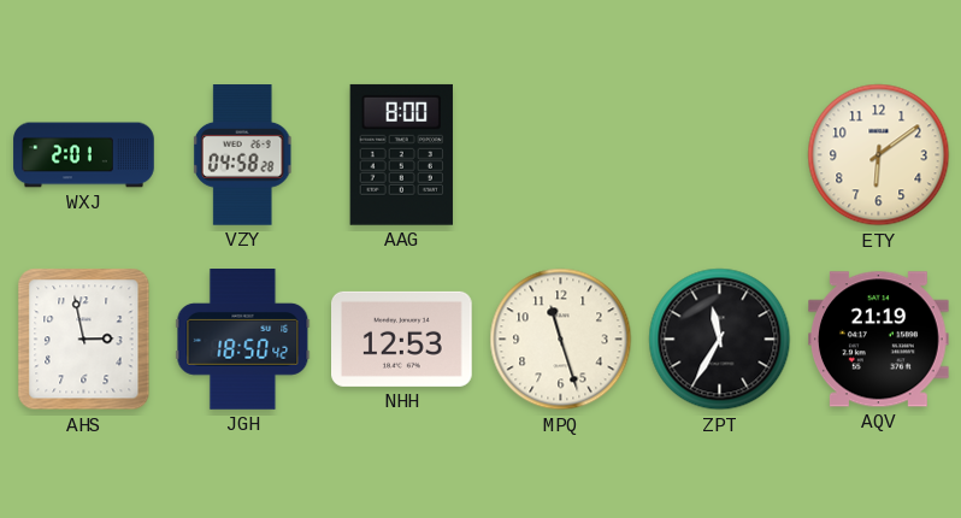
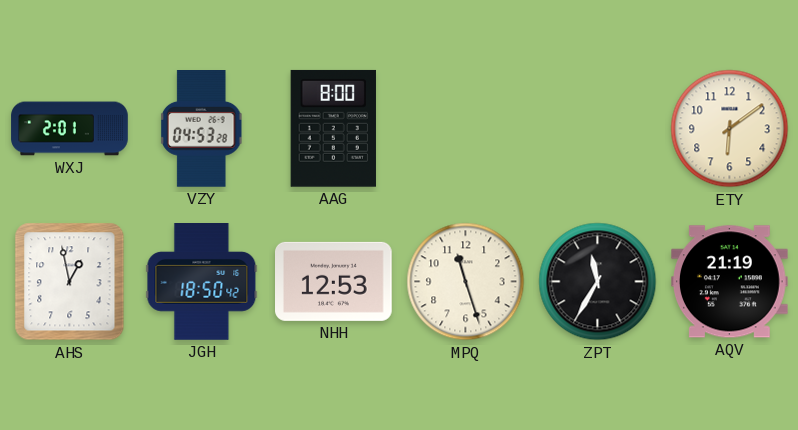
VZY: 04:58 -> 04:53 (201, 129)
AHS: 2:58 -> 12:58 (70, 282)
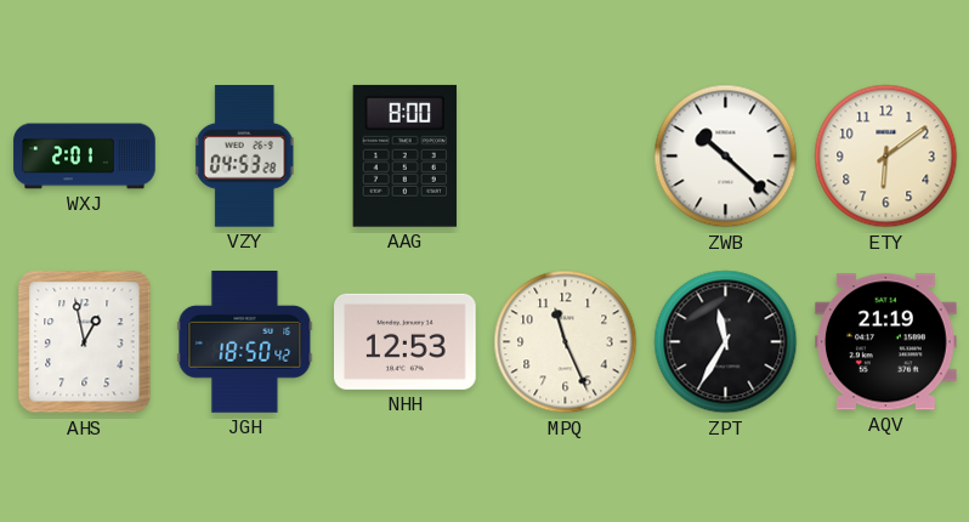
ZWB: none -> 10:22 (726, 157)
MPQ: 11:27 -> 11:26 (566, 342)
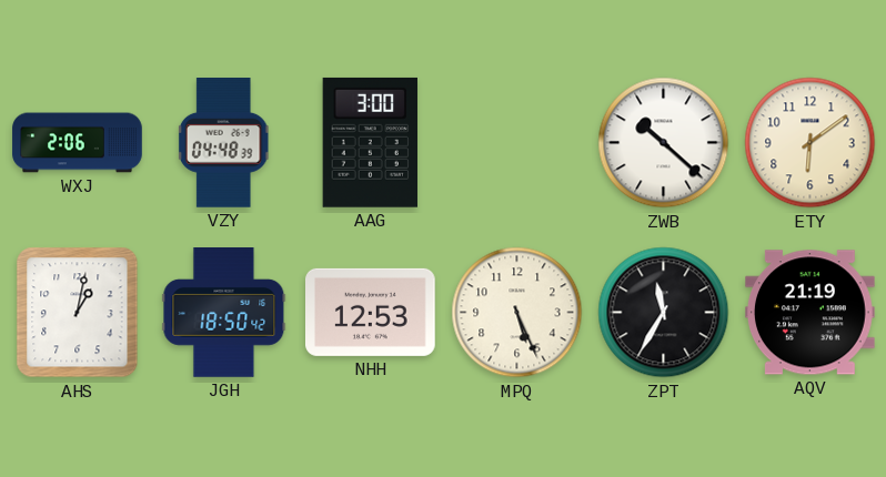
WXJ: 2:01 -> 2:06 (78, 143)
VZY: 04:53 -> 04:48 (223, 143)
AAG: 8:00 -> 3:00 (370, 142)
AHS: 12:58 -> 1:02 (78, 313)
MPQ: 11:26 -> 5:26 (517, 313)
